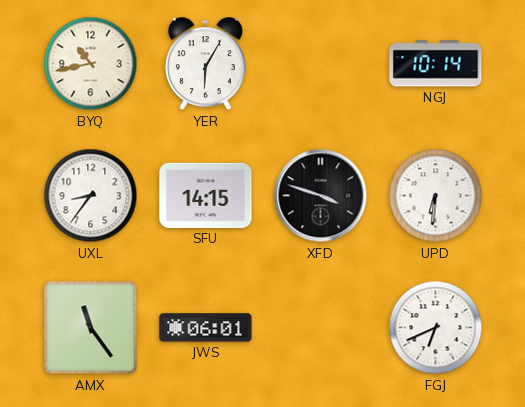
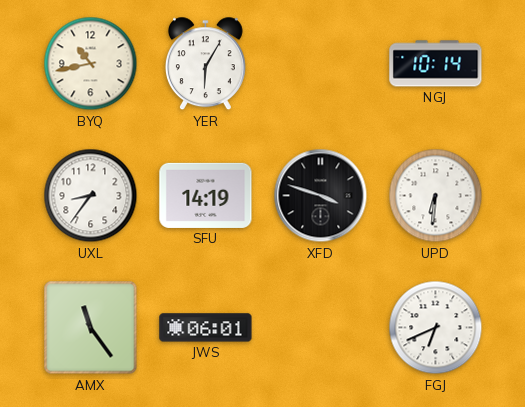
SFU: 14:15 -> 14:19 (206, 195)
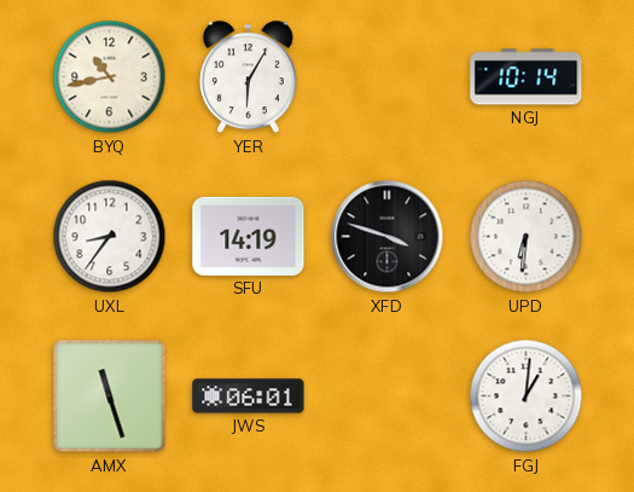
AMX: 11:24 -> 11:27 (110, 397)
FGJ: 6:41 -> 1:01 (527, 397)
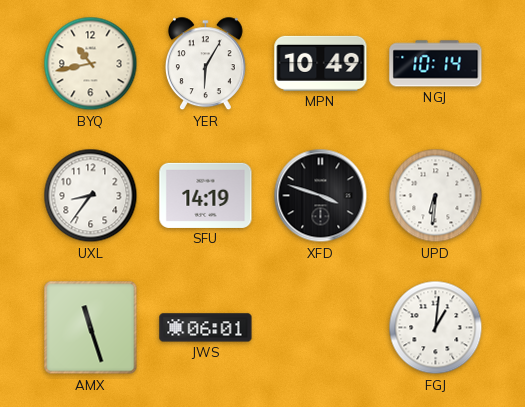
MPN: none -> 10:49 (321, 63)
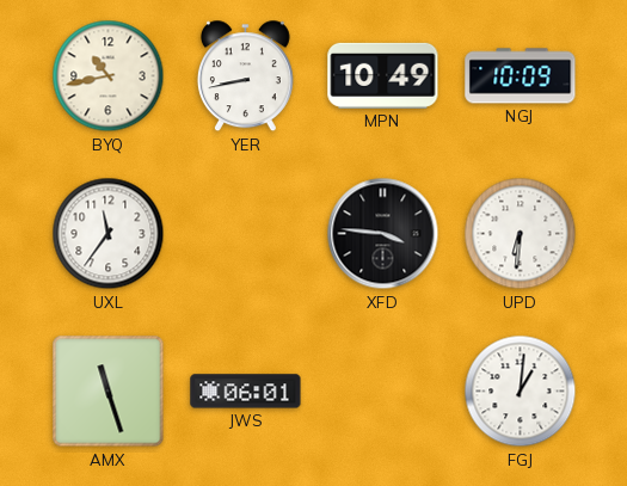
YER: 6:05 -> 8:43 (245, 76)
NGJ: 10:14 -> 10:09 (521, 76)
UXL: 8:36 -> 11:36 (109, 234)
SFU: 14:19 -> none (206, 195)
XFD: 3:48 -> 3:46 (383, 234)
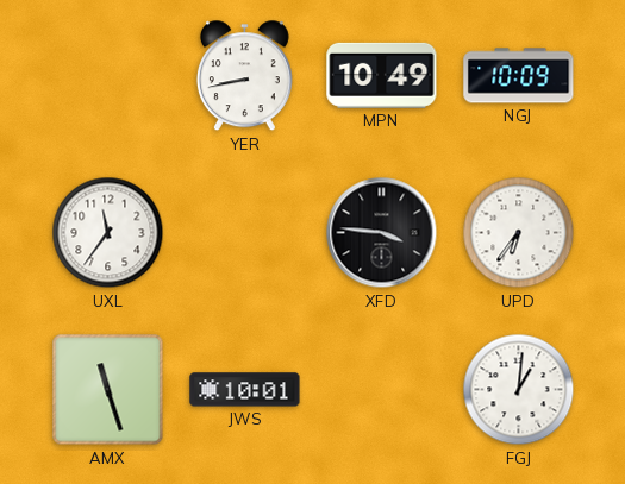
BYQ: 10:43 -> none (109, 76)
UPD: 6:31 -> 6:36 (519, 233)
JWS: 06:01 -> 10:01 (245, 390)
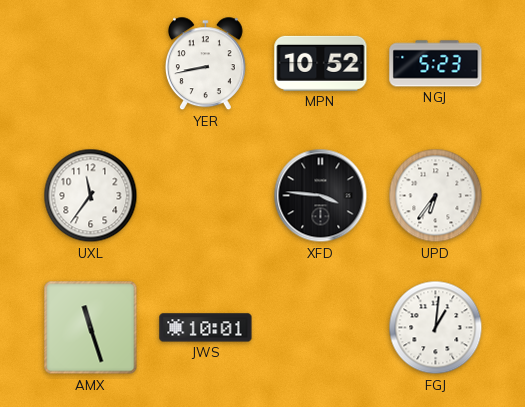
MPN: 10:49 -> 10:52 (321, 63)
NGJ: 10:09 -> 5:23 (436, 64)
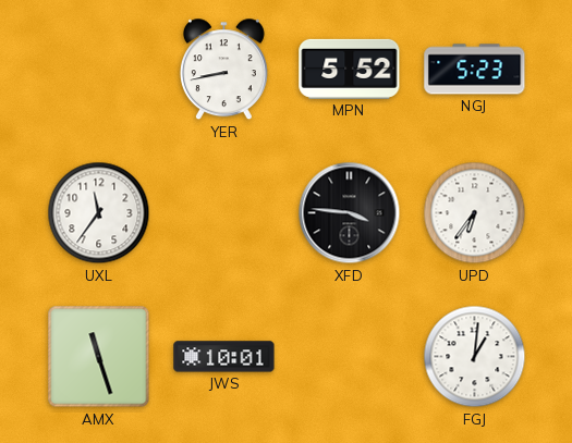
MPN: 10:52 -> 5:52 (350, 69)
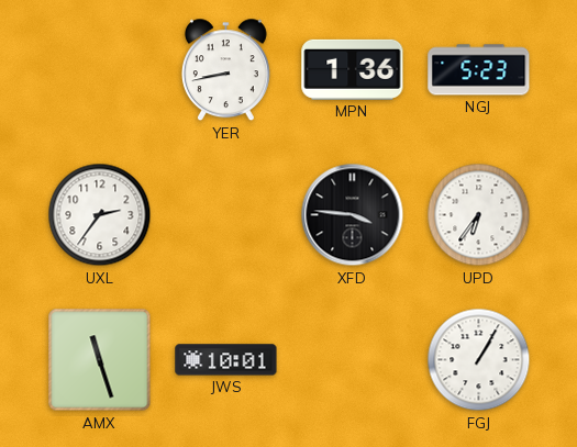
MPN: 5:52 -> 1:36 (353, 69)
UXL: 11:36 -> 2:36 (100, 215)
FGJ: 1:01 -> 1:05 (479, 360)
